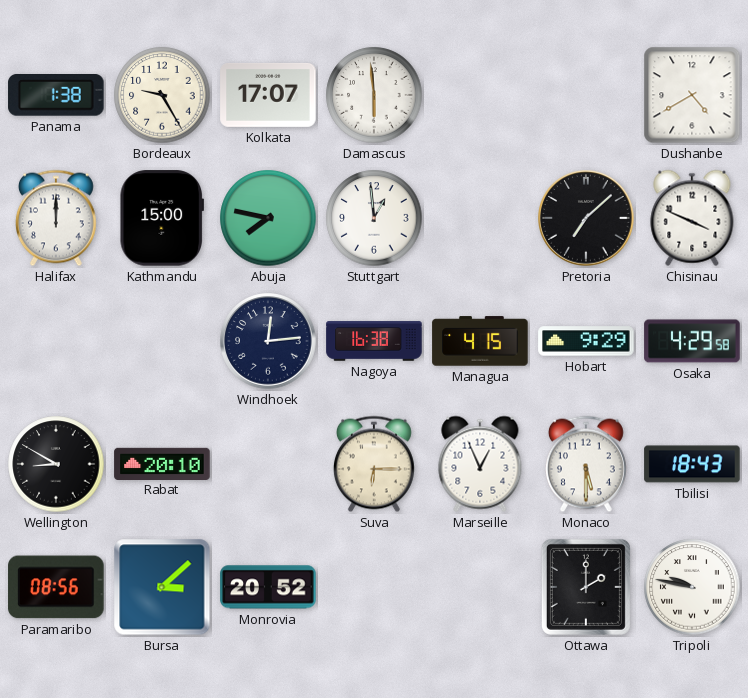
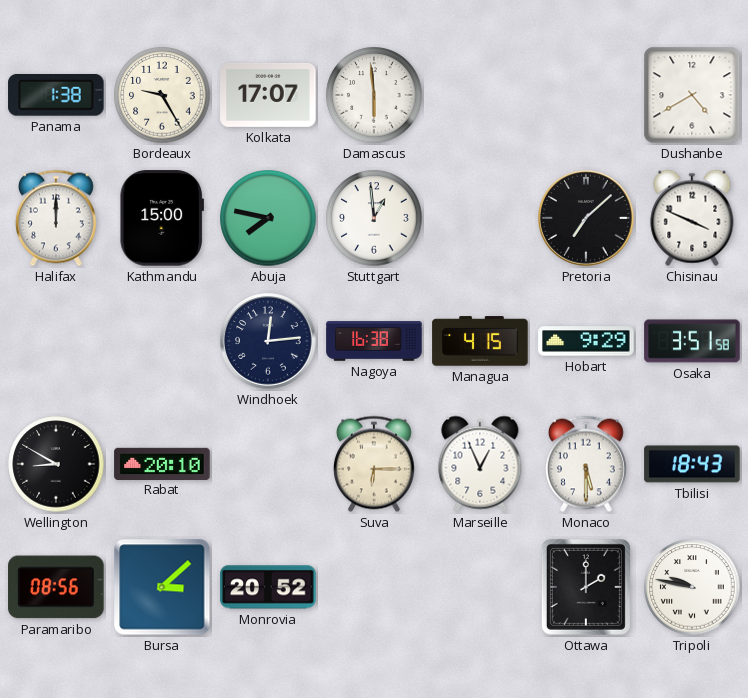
Osaka: 4:29 -> 3:51 (692, 341)
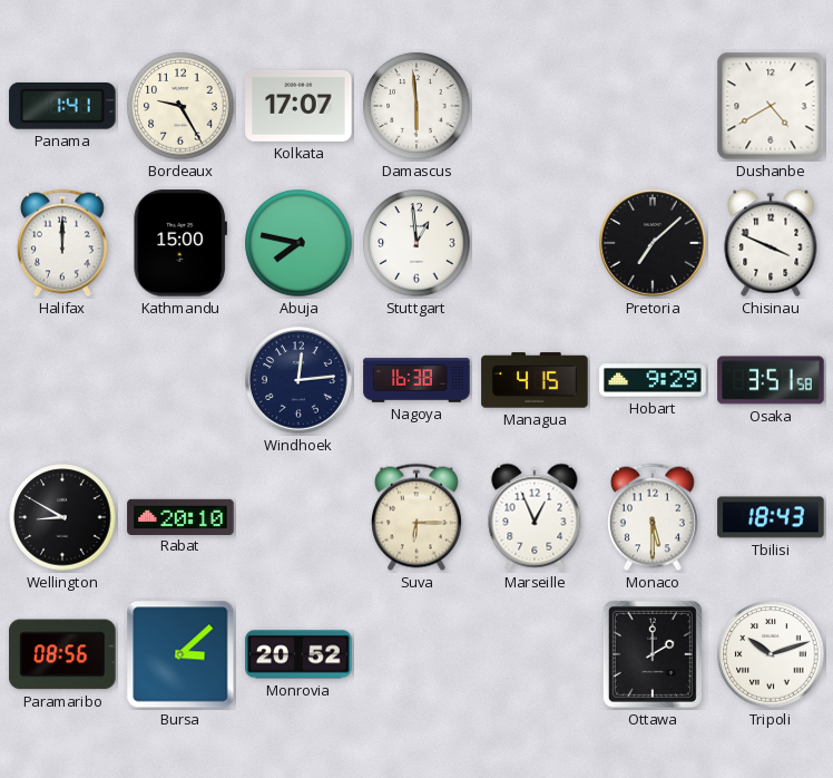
Panama: 1:38 -> 1:41 (62, 107)
Tripoli: 9:47 -> 10:12 (771, 654)
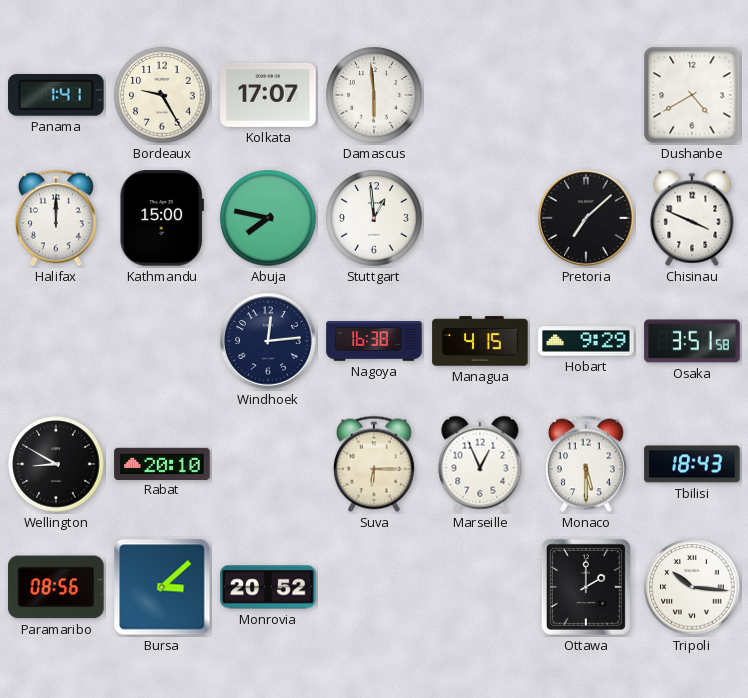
Tripoli: 10:12 -> 10:16 (692, 587)
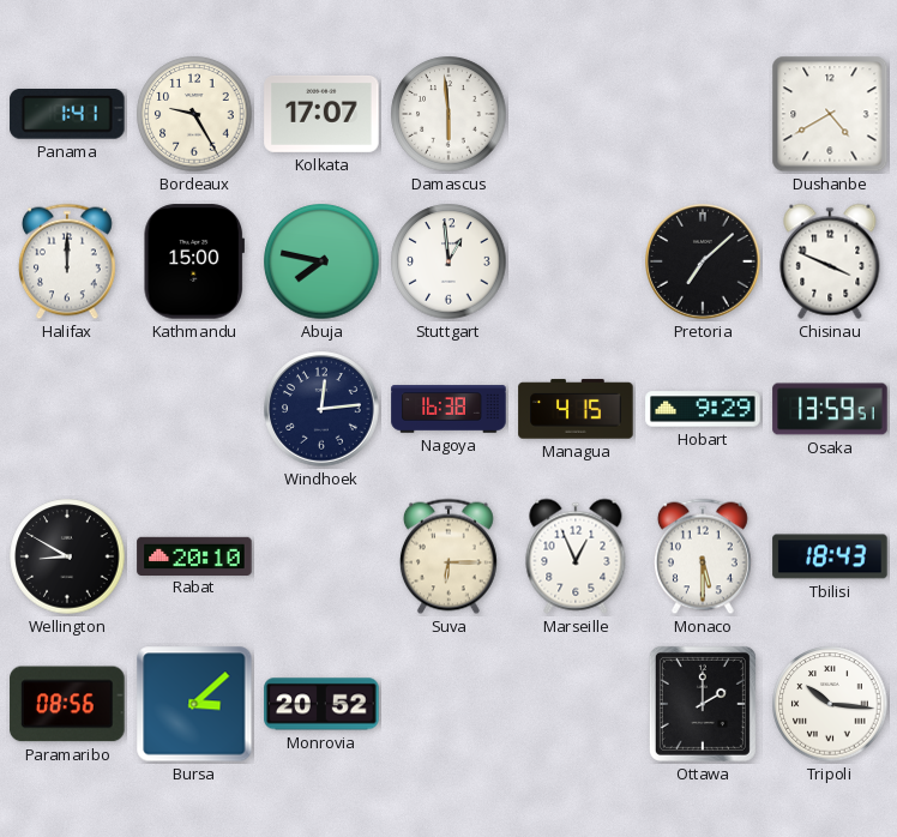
Osaka: 3:51 -> 13:59 (830, 409)
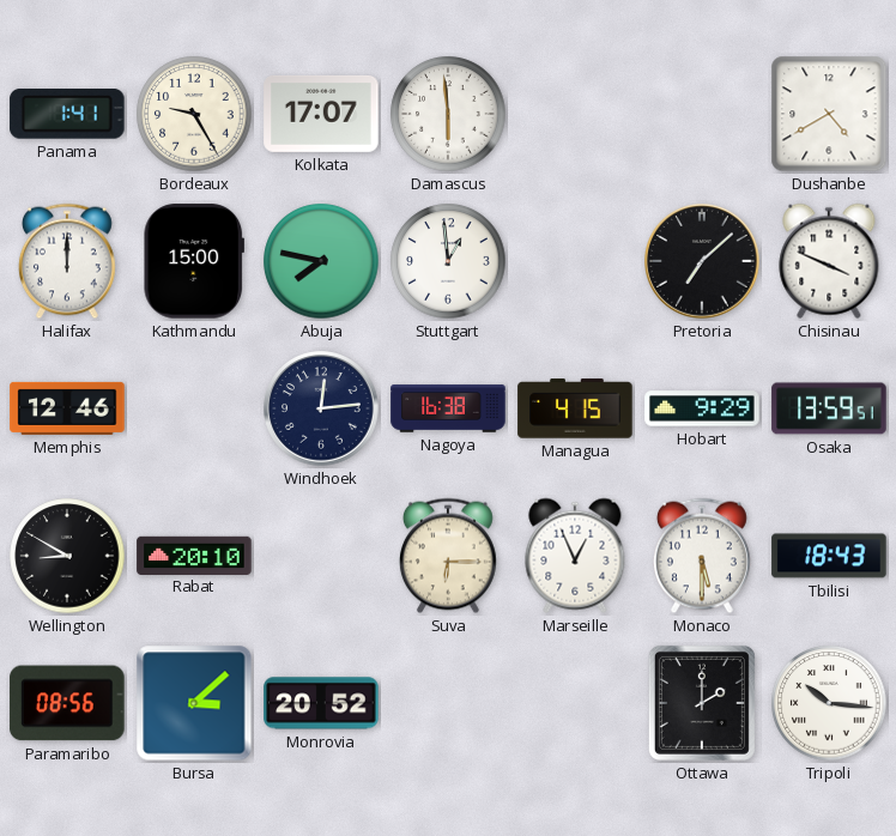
Memphis: none -> 12:46 (67, 408)
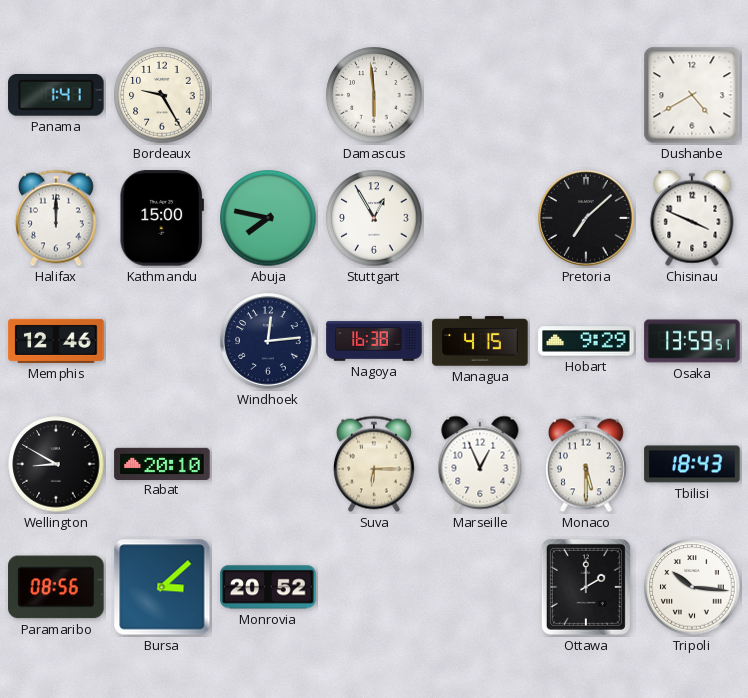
Kolkata: 17:07 -> none (321, 114)
Stuttgart: 12:59 -> 12:55 (374, 218)
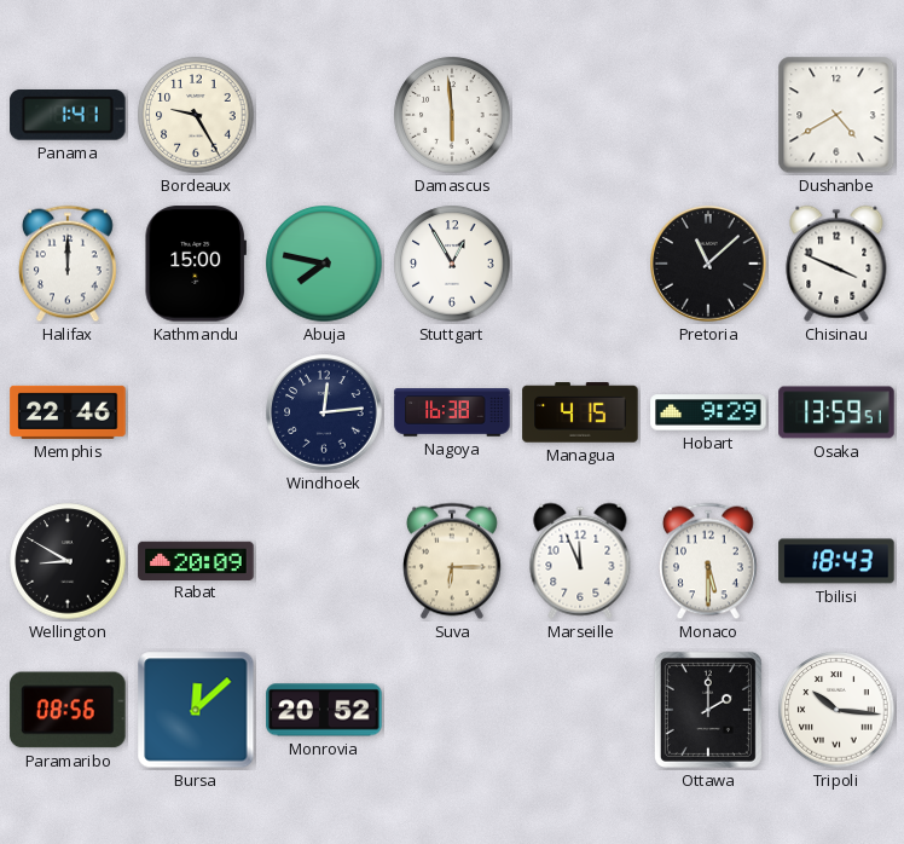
Pretoria: 7:08 -> 11:08 (708, 264)
Memphis: 12:46 -> 22:46 (68, 412)
Rabat: 20:10 -> 20:09 (196, 560)
Marseille: 12:56 -> 11:56 (580, 561)
Bursa: 3:08 -> 12:08 (196, 710)
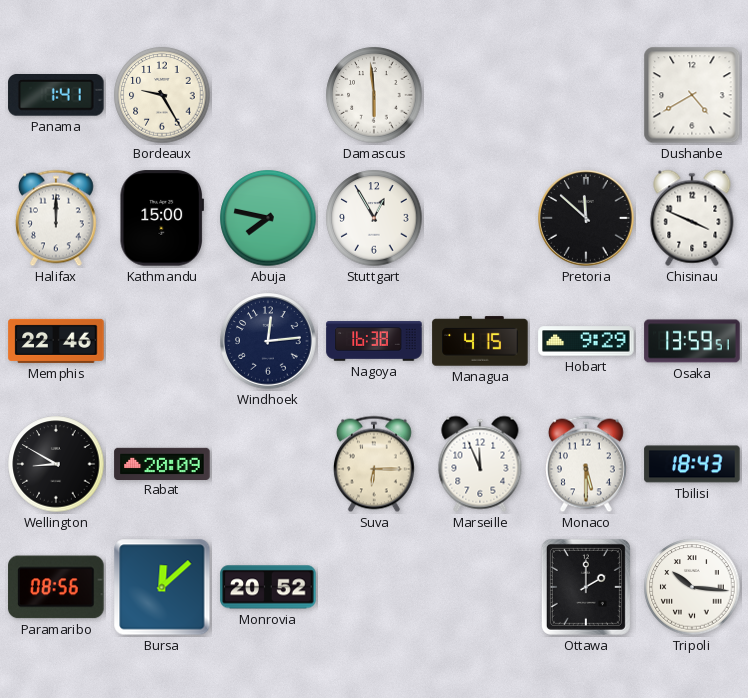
Pretoria: 11:08 -> 11:52 (586, 218)
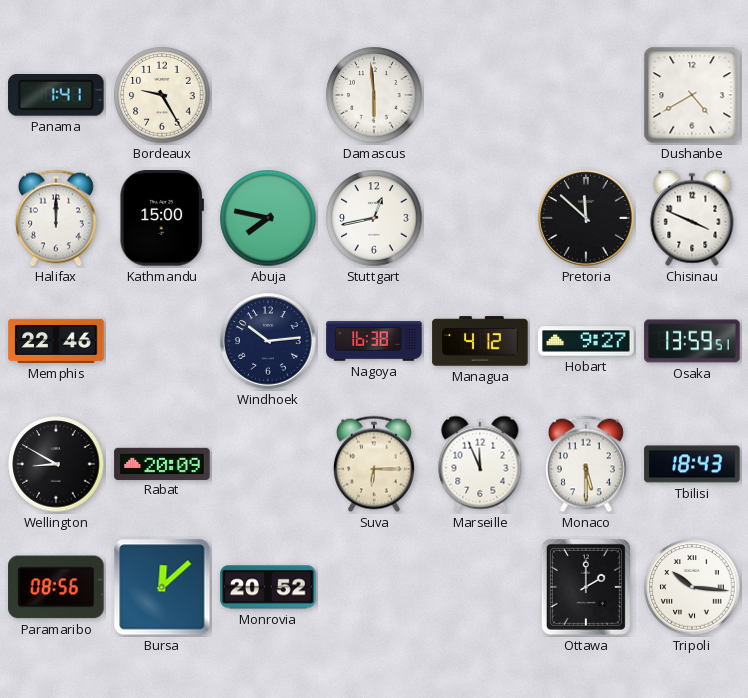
Stuttgart: 12:55 -> 12:43 (374, 218)
Windhoek: 12:14 -> 10:14 (268, 341)
Managua: 4:15 -> 4:12 (480, 341)
Hobart: 9:29 -> 9:27 (586, 341)
